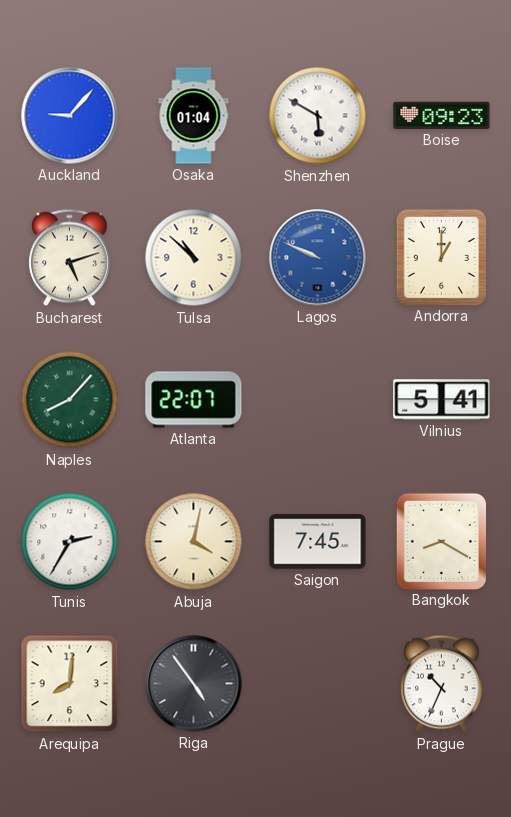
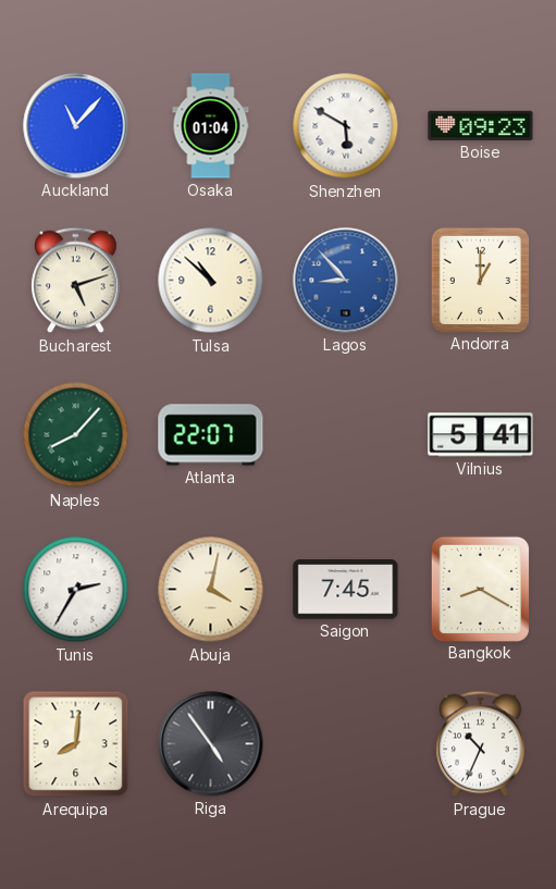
Auckland: 9:07 -> 11:07 (76, 126)
Lagos: 9:49 -> 8:53 (346, 281)
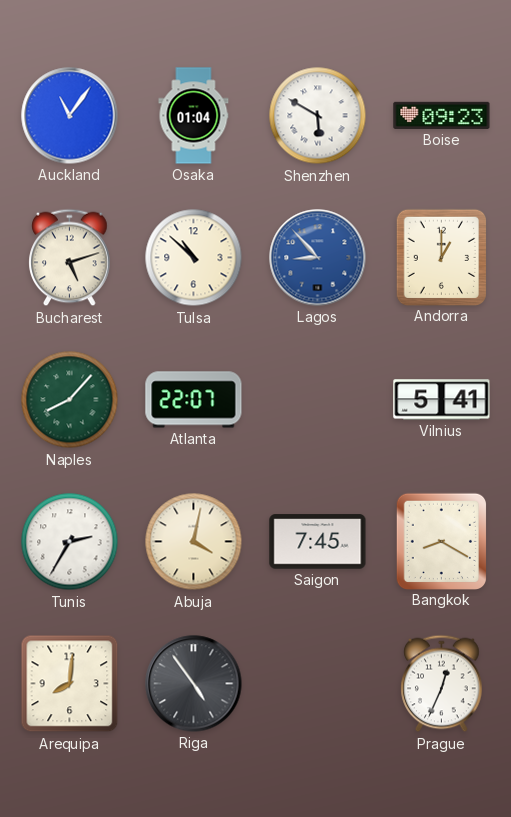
Auckland: 11:07 -> 11:06 (70, 116)
Prague: 10:34 -> 12:34 (442, 684)
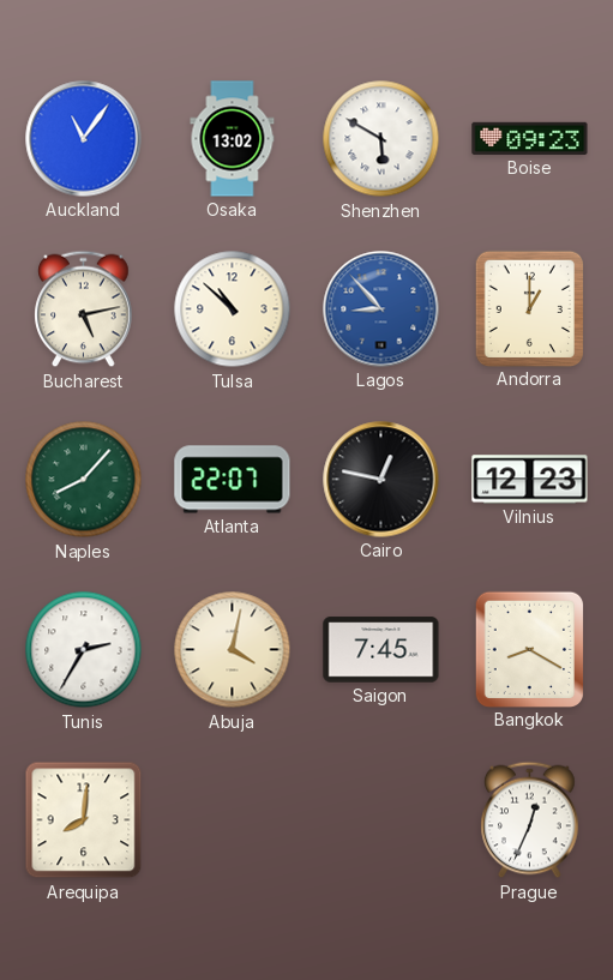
Osaka: 01:04 -> 13:02 (233, 139)
Bucharest: 5:12 -> 5:13 (84, 309)
Cairo: none -> 12:47 (381, 480)
Vilnius: 5:41 -> 12:23 (530, 480)
Riga: 4:54 -> none (194, 684)
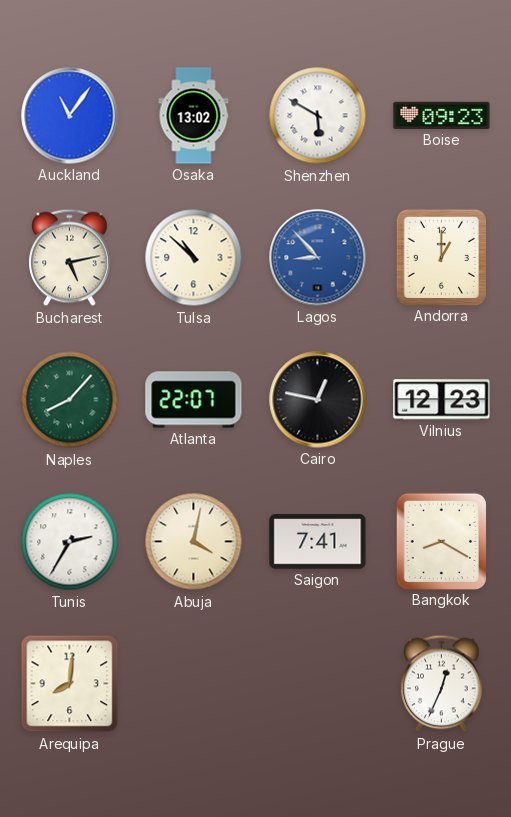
Saigon: 7:45 -> 7:41 (318, 542)
